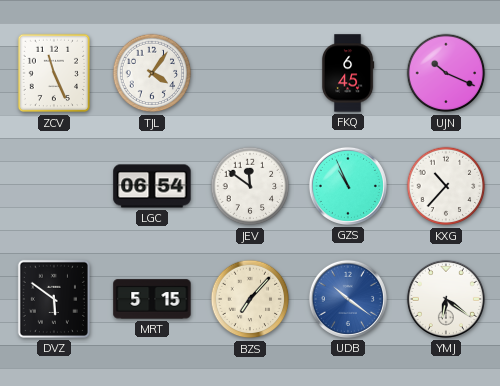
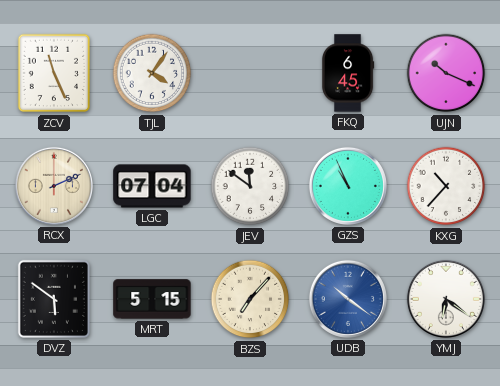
RCX: none -> 2:11 (54, 186)
LGC: 06:54 -> 07:04 (152, 186)
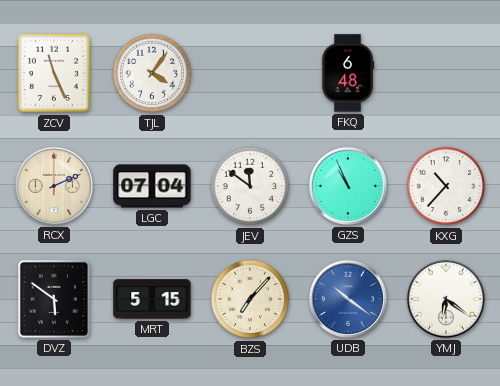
FKQ: 6:45 -> 6:48 (348, 73)
UJN: 10:19 -> none (446, 73)
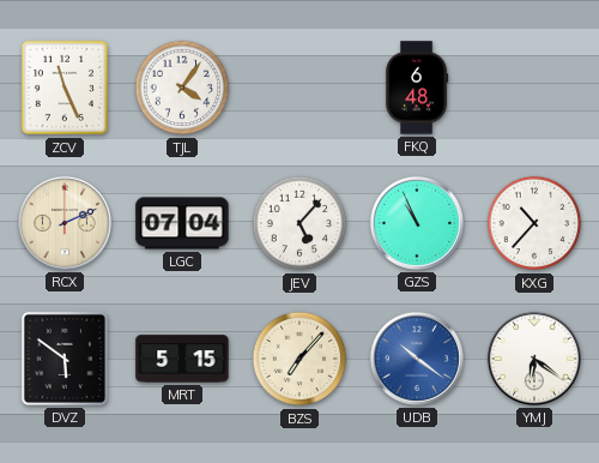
JEV: 11:51 -> 5:07 (299, 223)
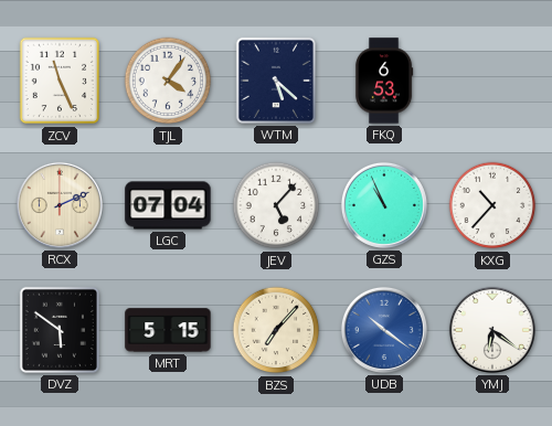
WTM: none -> 5:22 (276, 81)
FKQ: 6:48 -> 6:53 (384, 81)
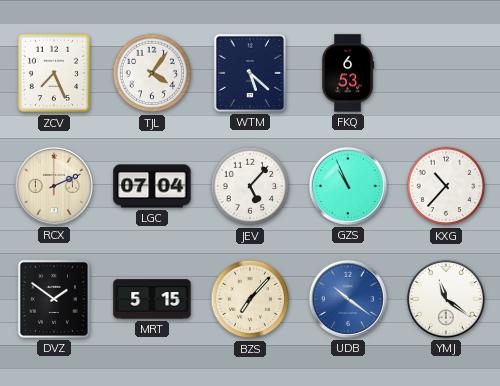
ZCV: 11:26 -> 7:26 (53, 73)
DVZ: 5:51 -> 1:51 (54, 299)
YMJ: 6:21 -> 11:21 (446, 299)
